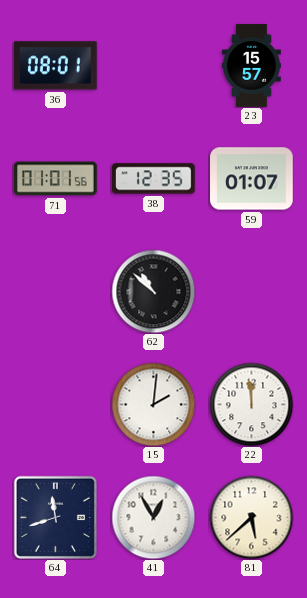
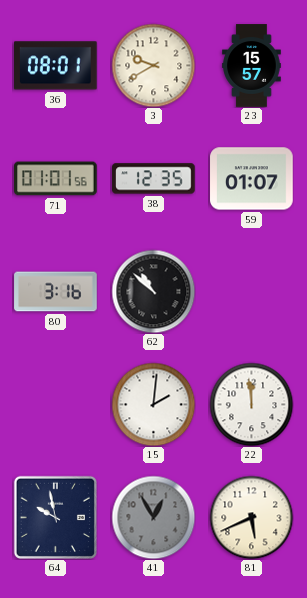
3: none -> 9:40 (153, 65)
80: none -> 3:16 (56, 292)
64: 11:42 -> 9:58 (55, 517)
41 dial: white -> grey (153, 517)
81: 5:38 -> 5:41 (251, 517)
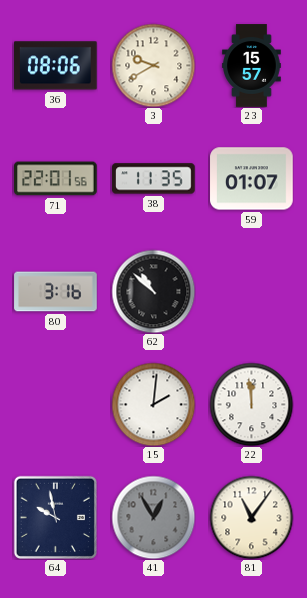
36: 08:01 -> 08:06 (56, 66)
71: 01:01 -> 22:01 (56, 179)
38: 12:35 -> 11:35 (154, 179)
81: 5:41 -> 11:06 (251, 517)
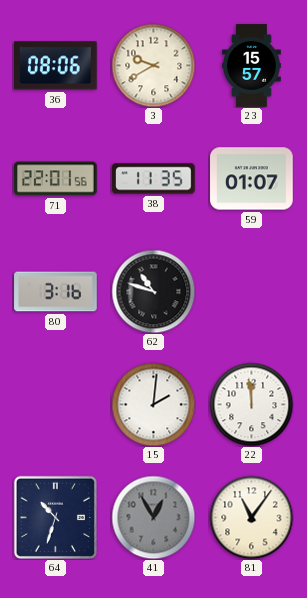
62: 10:52 -> 10:48 (153, 291)
64: 9:58 -> 10:33 (55, 517)
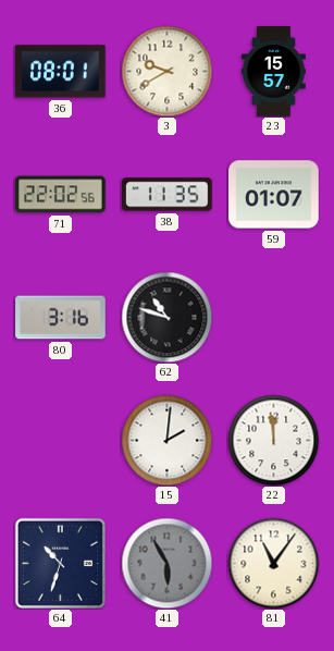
36: 08:06 -> 08:01 (61, 72)
71: 22:01 -> 22:02 (61, 195)
41: 12:55 -> 5:55 (166, 563)
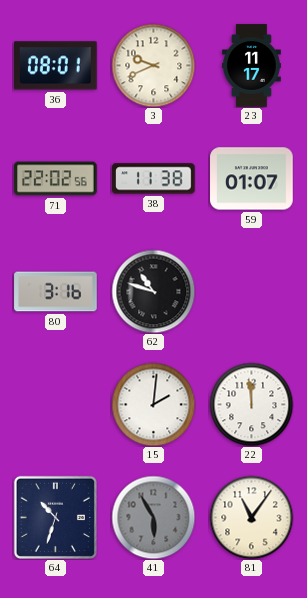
3: 9:40 -> 9:41 (153, 65)
23: 15:57 -> 11:17 (252, 66)
38: 11:35 -> 11:38 (154, 179)
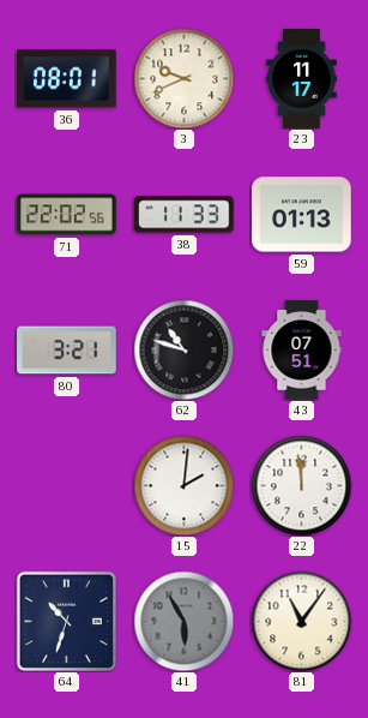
38: 11:38 -> 11:33 (185, 215)
59: 01:07 -> 01:13 (302, 215)
80: 3:16 -> 3:21 (67, 351)
43: none -> 07:51 (302, 351)
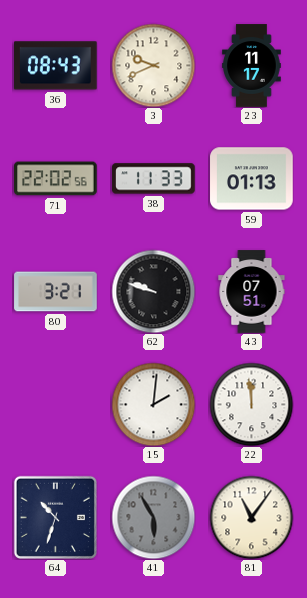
36: 08:01 -> 08:43 (56, 66)
62: 10:48 -> 9:48 (153, 291)
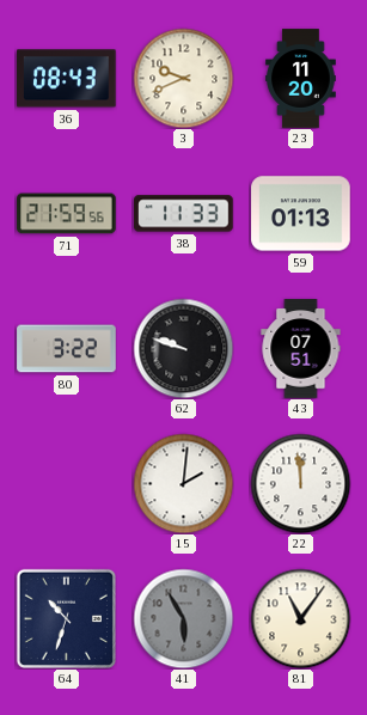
23: 11:17 -> 11:20 (301, 79)
71: 22:02 -> 21:59 (67, 214)
80: 3:21 -> 3:22 (67, 349)
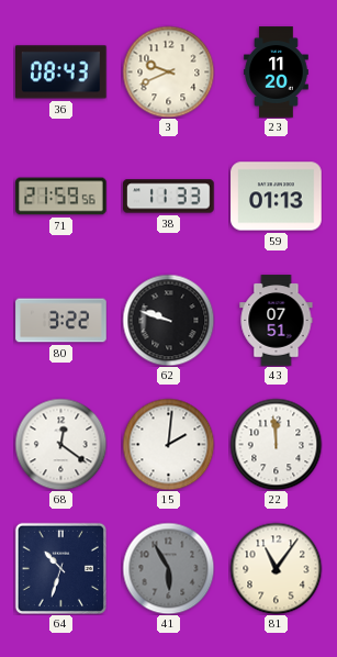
68: none -> 12:21 (60, 444)
